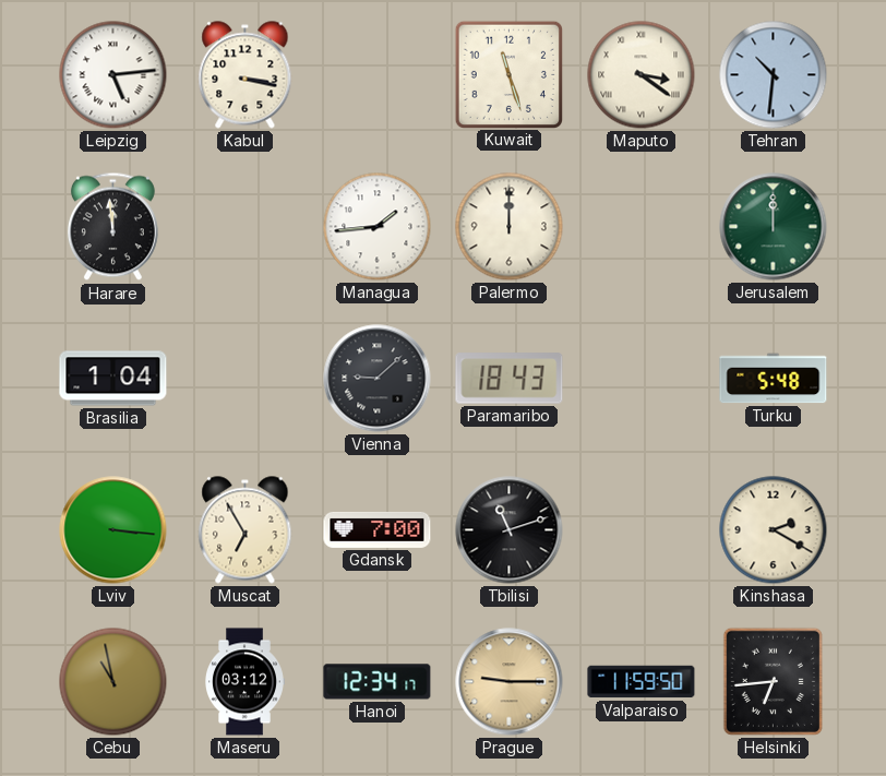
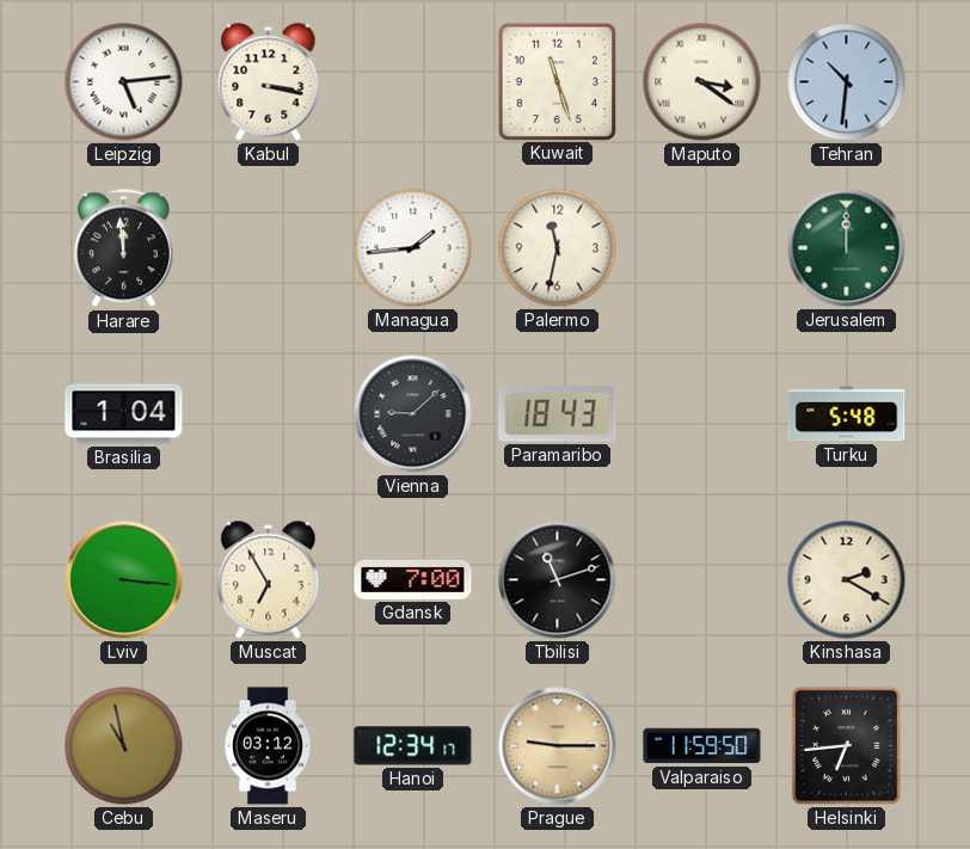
Palermo: 12:00 -> 11:32 (558, 248)
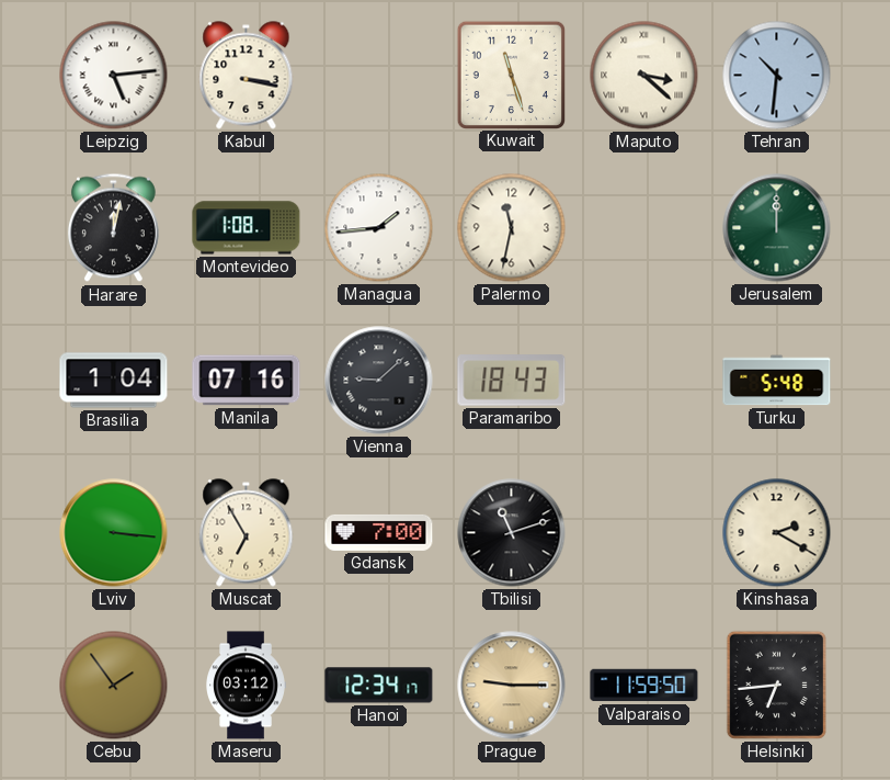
Maputo: 3:21 -> 3:22 (644, 76)
Harare: 11:59 -> 12:02 (113, 228)
Montevideo: none -> 1:08 (247, 228)
Manila: none -> 07:16 (247, 381)
Cebu: 10:58 -> 1:54 (114, 686)
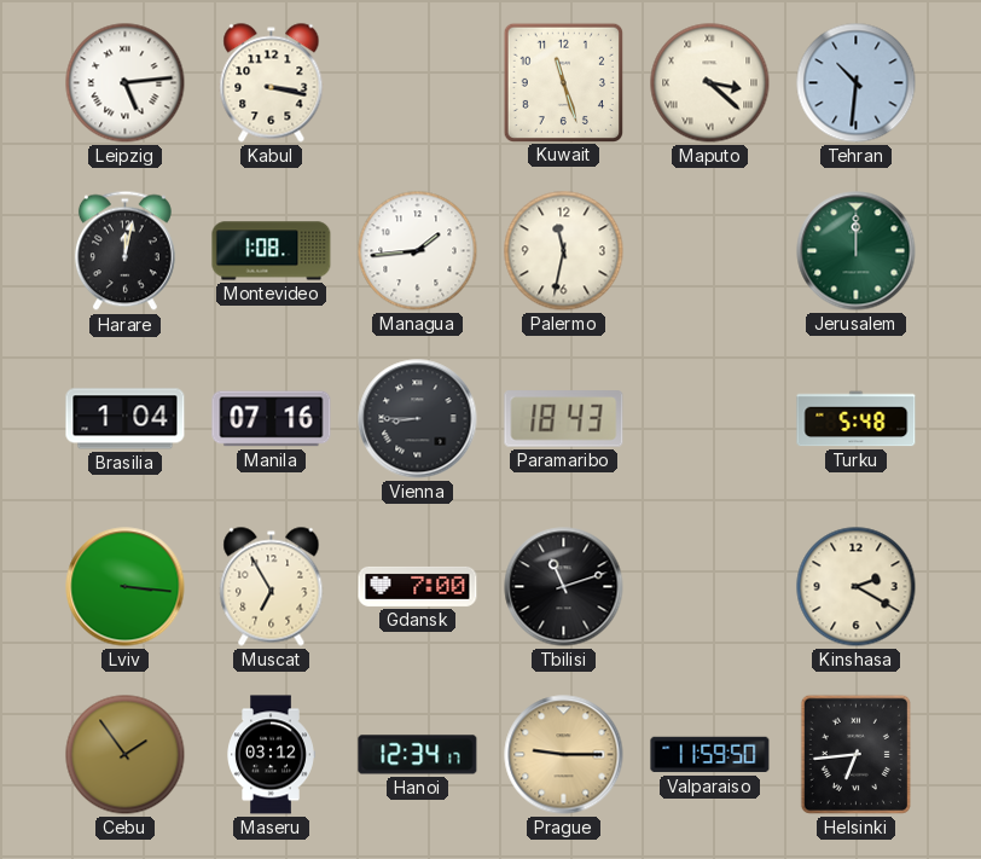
Vienna: 9:08 -> 8:45 (418, 419)
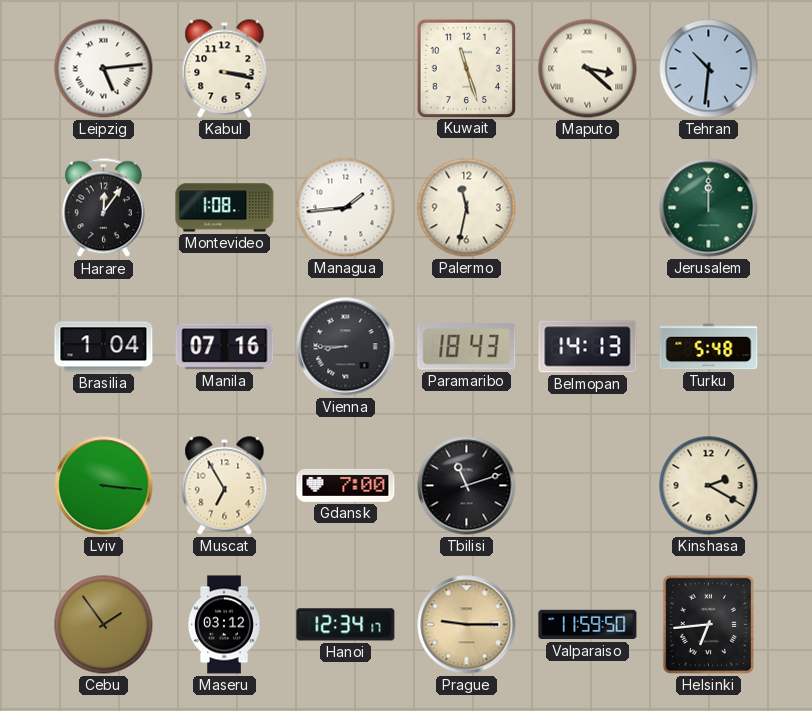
Harare: 12:02 -> 12:06 (103, 208)
Belmopan: none -> 14:13 (588, 347)
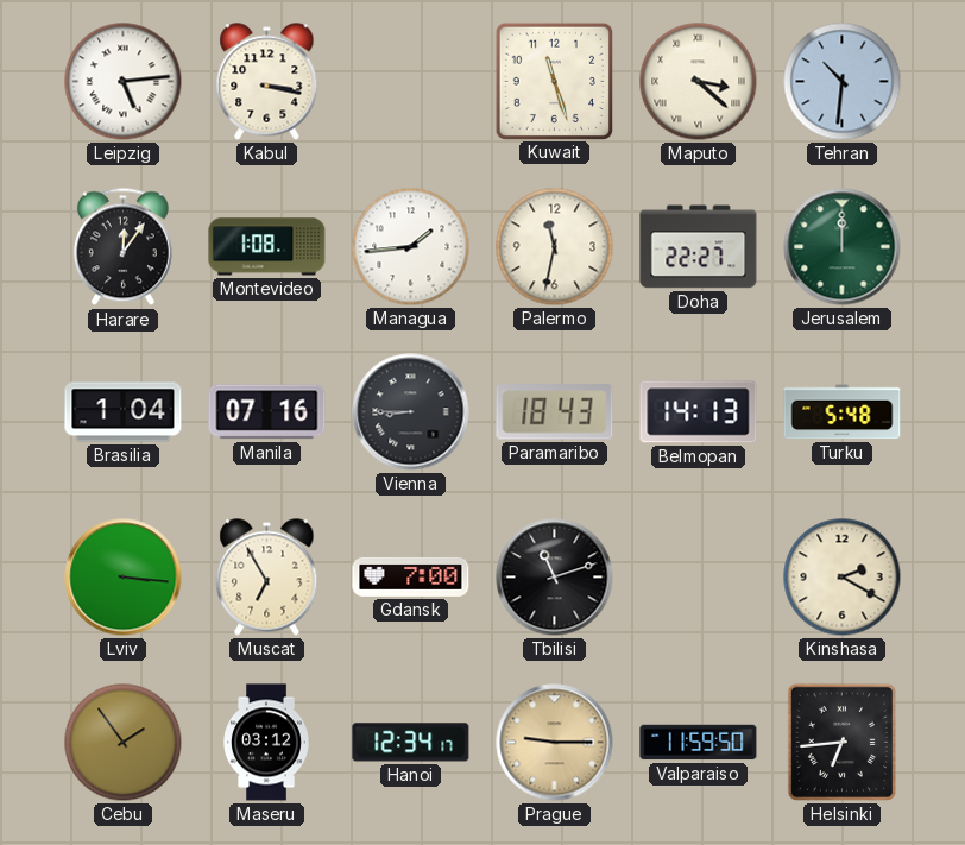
Doha: none -> 22:27 (699, 247)
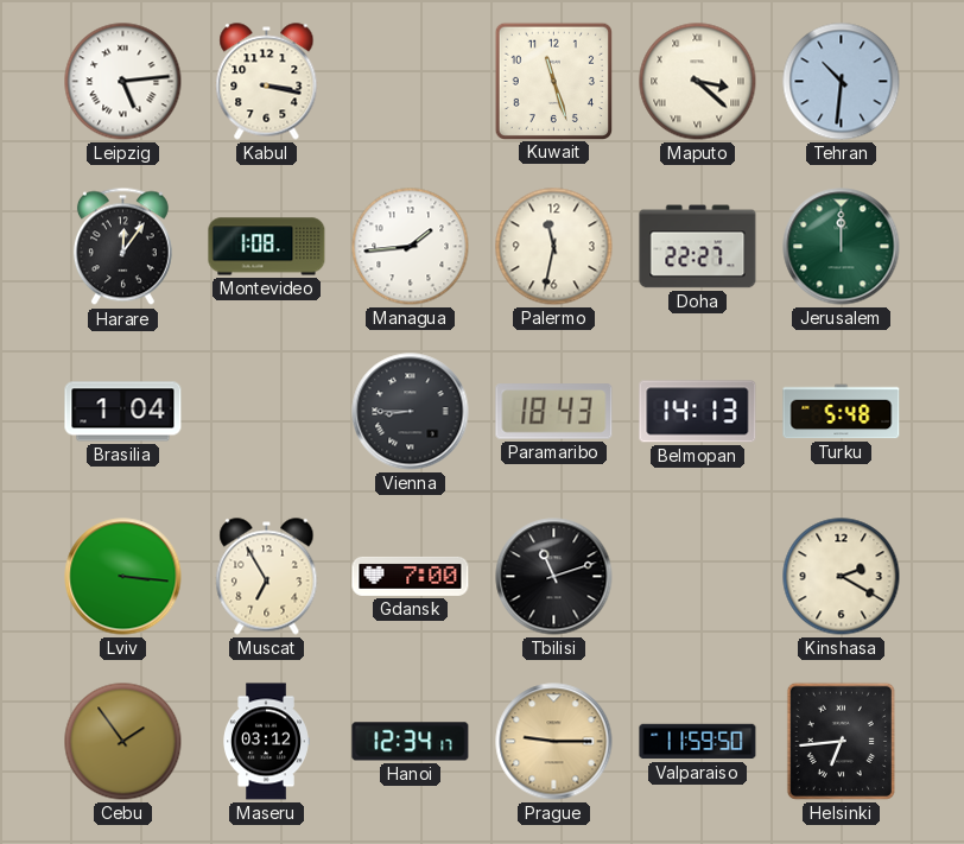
Manila: 07:16 -> none (267, 412)
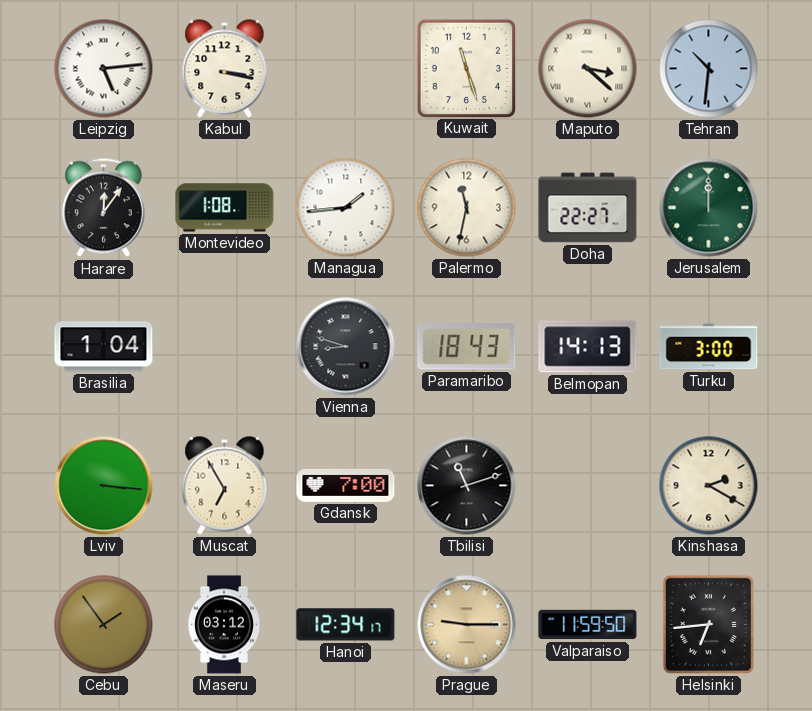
Vienna: 8:45 -> 8:48 (346, 347)
Turku: 5:48 -> 3:00 (709, 347)
